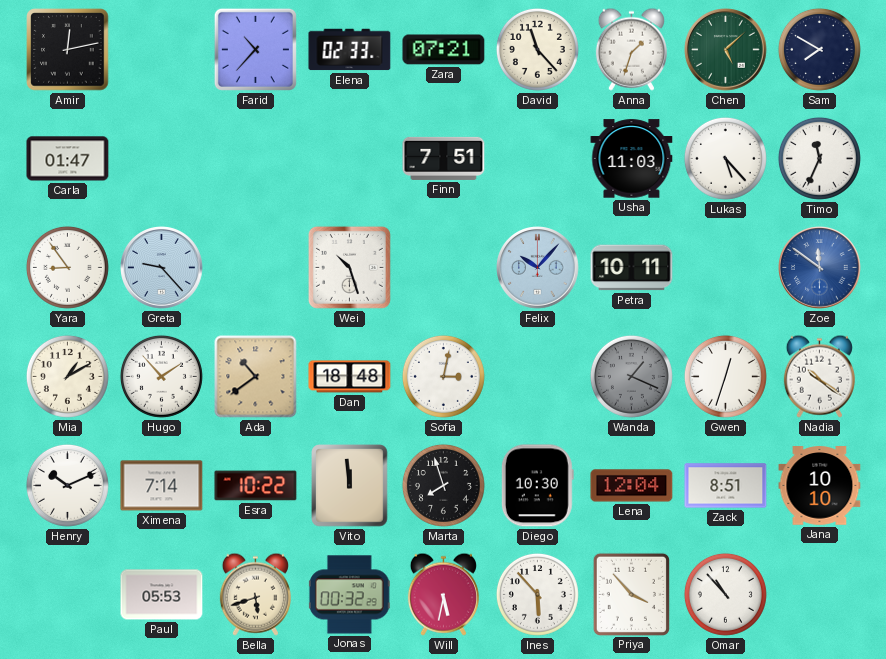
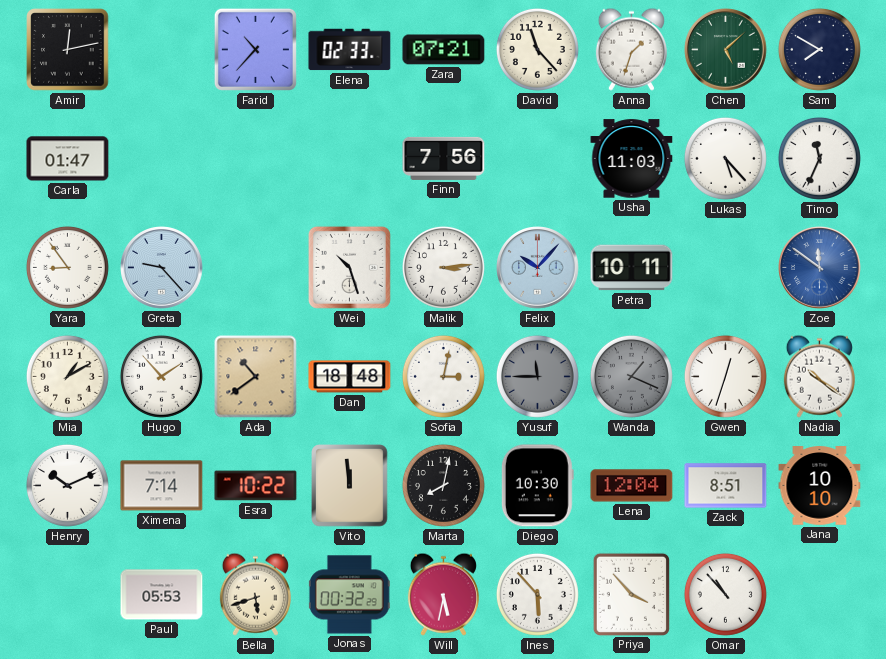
Finn: 7:51 -> 7:56 (444, 158)
Malik: none -> 3:14 (443, 267)
Yusuf: none -> 11:45 (537, 376)
Marta: 7:57 -> 8:02 (443, 485)
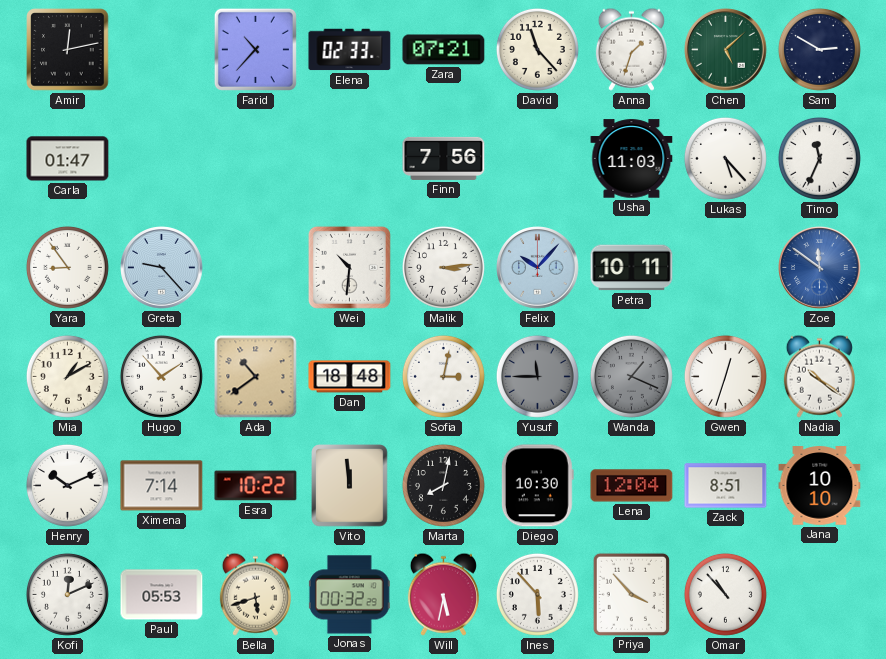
Sam: 7:50 -> 2:50 (819, 49)
Wei: 10:27 -> 10:31 (349, 267)
Kofi: none -> 12:11 (67, 594)
